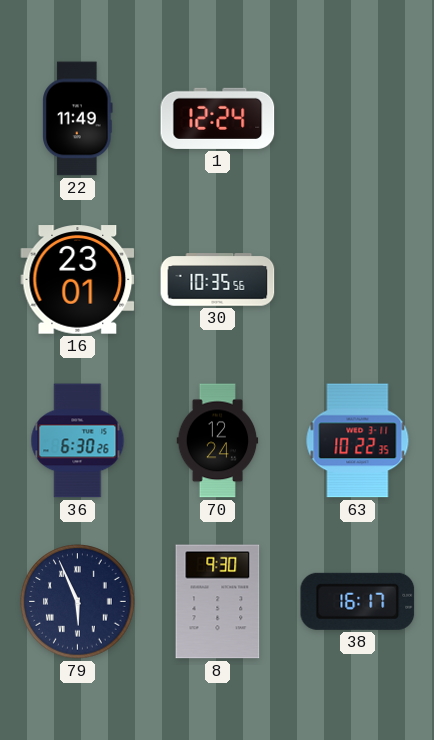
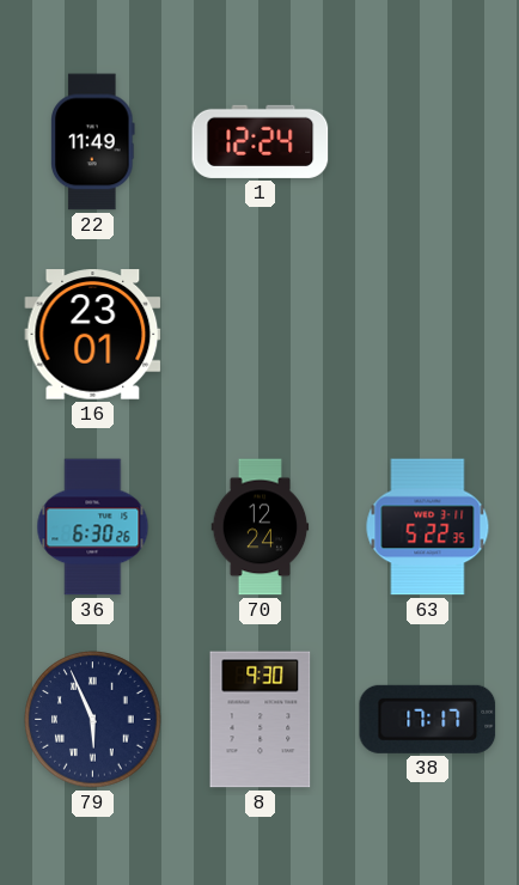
30: 10:35 -> none (218, 280)
63: 10:22 -> 5:22 (428, 527)
38: 16:17 -> 17:17 (428, 719)
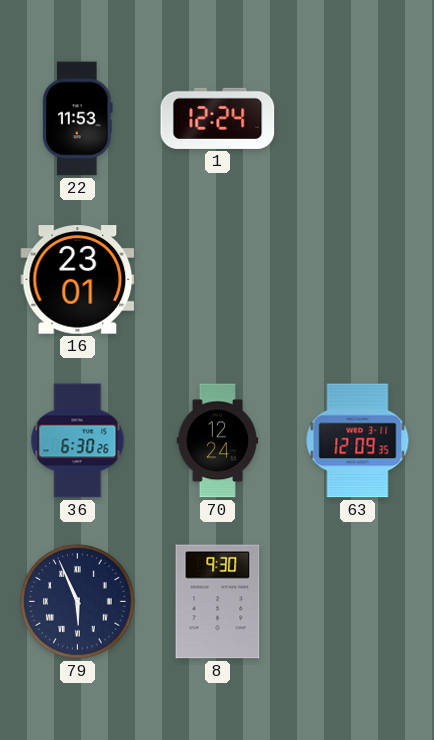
22: 11:49 -> 11:53 (78, 119)
63: 5:22 -> 12:09 (358, 441)
38: 17:17 -> none (428, 719)
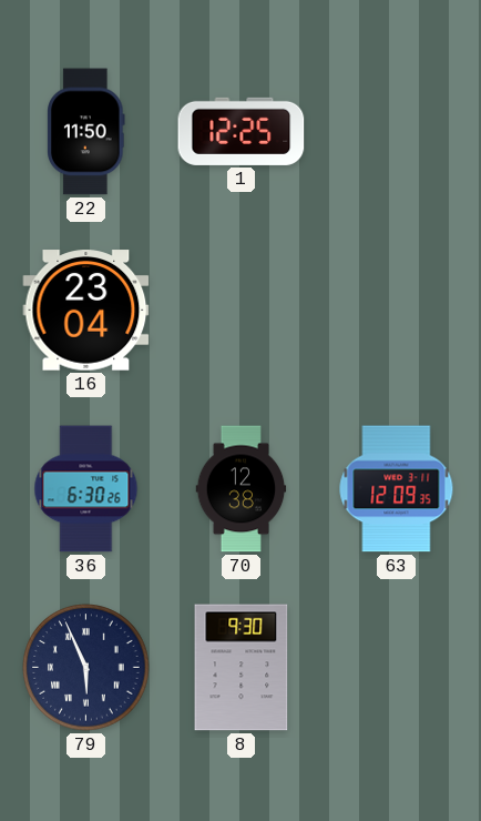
22: 11:53 -> 11:50 (86, 132)
1: 12:24 -> 12:25 (242, 131)
16: 23:01 -> 23:04 (86, 311)
70: 12:24 -> 12:38 (242, 489)
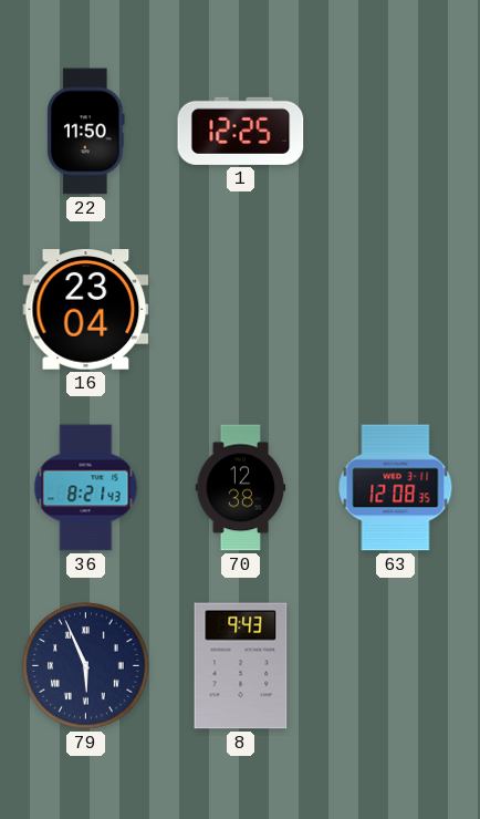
36: 6:30 -> 8:21 (86, 488)
63: 12:09 -> 12:08 (396, 488)
8: 9:30 -> 9:43 (241, 666)
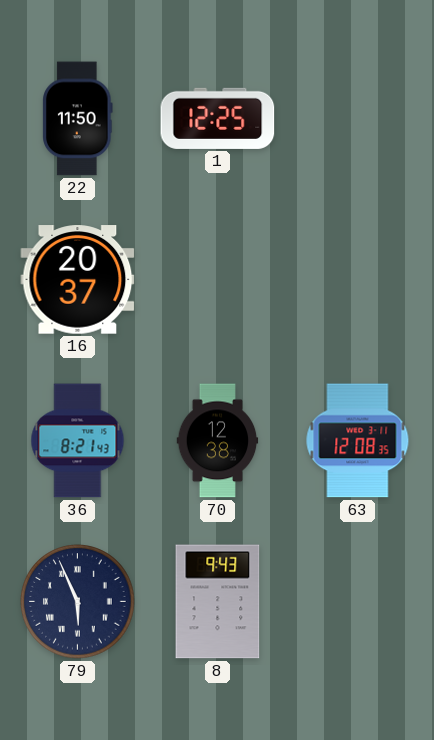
16: 23:04 -> 20:37 (78, 280)
